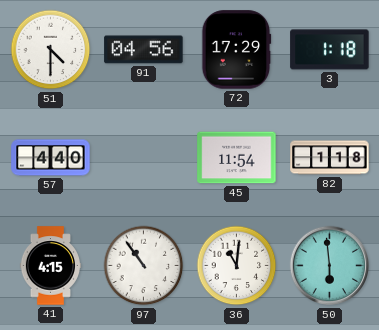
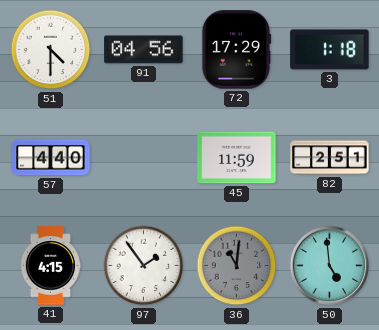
45: 11:54 -> 11:59 (237, 158)
82: 1:18 -> 2:51 (330, 158)
97: 10:54 -> 1:54 (144, 266)
36 dial: white -> grey (237, 266)
50: 5:59 -> 4:59 (330, 266)
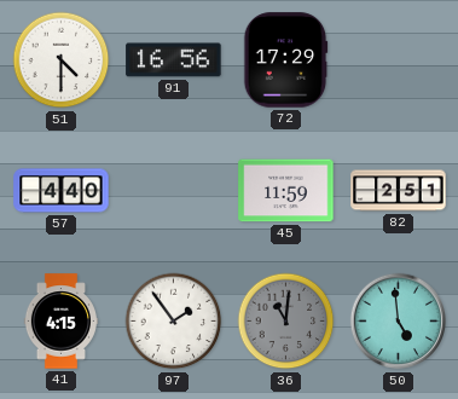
91: 04:56 -> 16:56 (174, 60)
3: 1:18 -> none (330, 50)
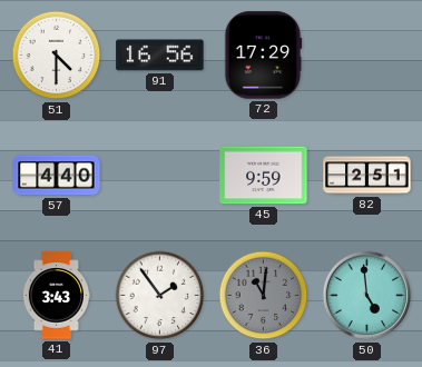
45: 11:59 -> 9:59 (264, 176)
41: 4:15 -> 3:43 (56, 296)
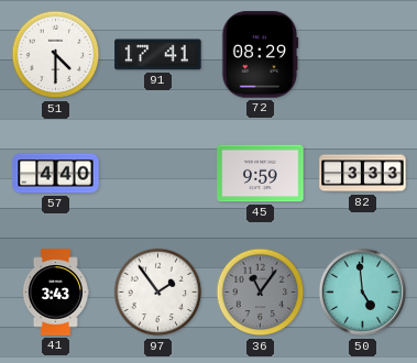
91: 16:56 -> 17:41 (158, 55)
72: 17:29 -> 08:29 (260, 55)
82: 2:51 -> 3:33 (363, 174)
36: 11:01 -> 11:06 (261, 293)
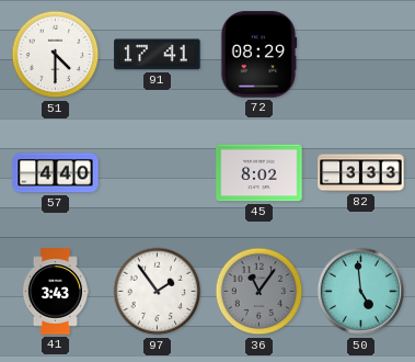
45: 9:59 -> 8:02 (260, 173)
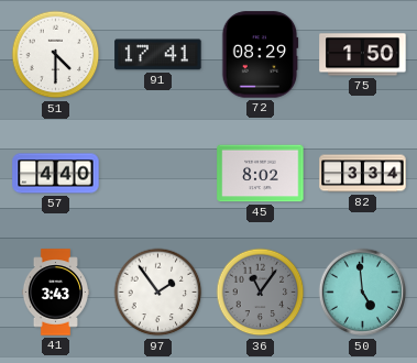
75: none -> 1:50 (363, 55)
82: 3:33 -> 3:34 (363, 174)
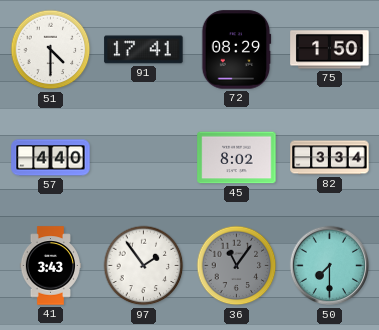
50: 4:59 -> 7:30 (330, 266)
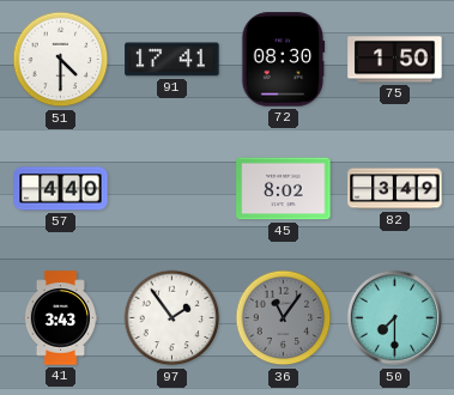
72: 08:29 -> 08:30 (283, 60)
82: 3:34 -> 3:49 (395, 189)
